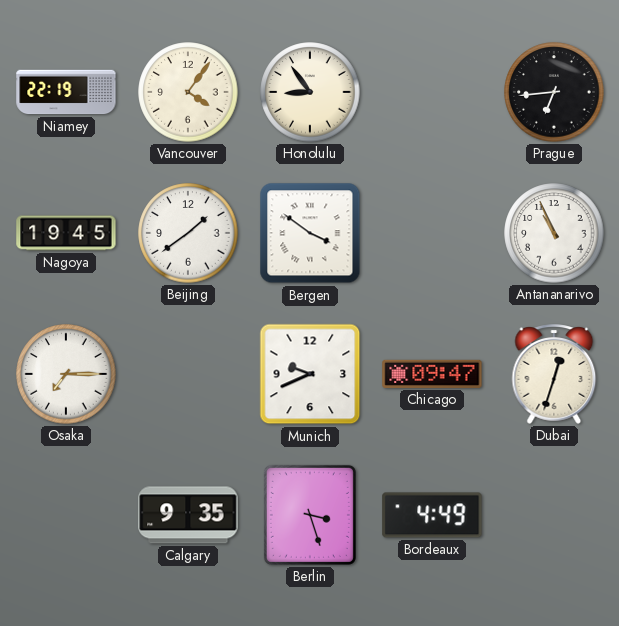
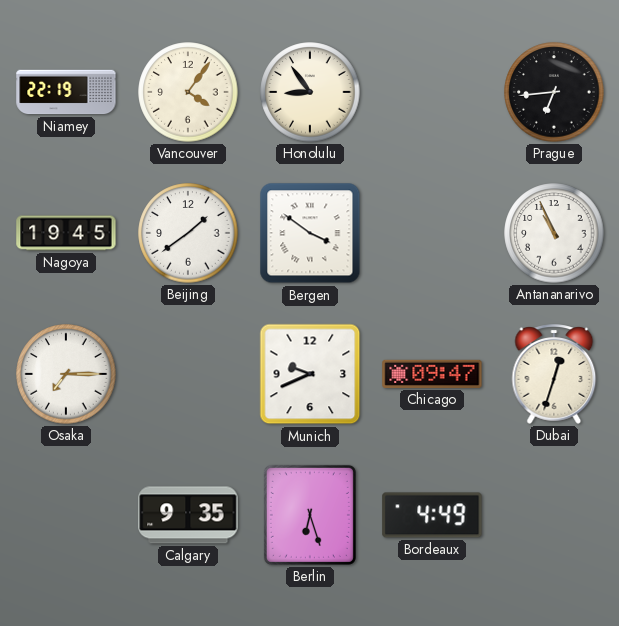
Berlin: 3:27 -> 6:27 (310, 515)
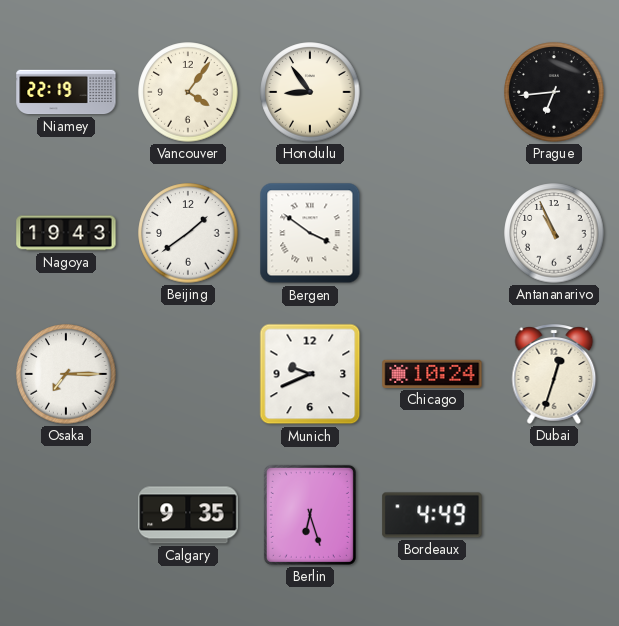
Nagoya: 19:45 -> 19:43 (66, 233)
Chicago: 09:47 -> 10:24 (432, 374)
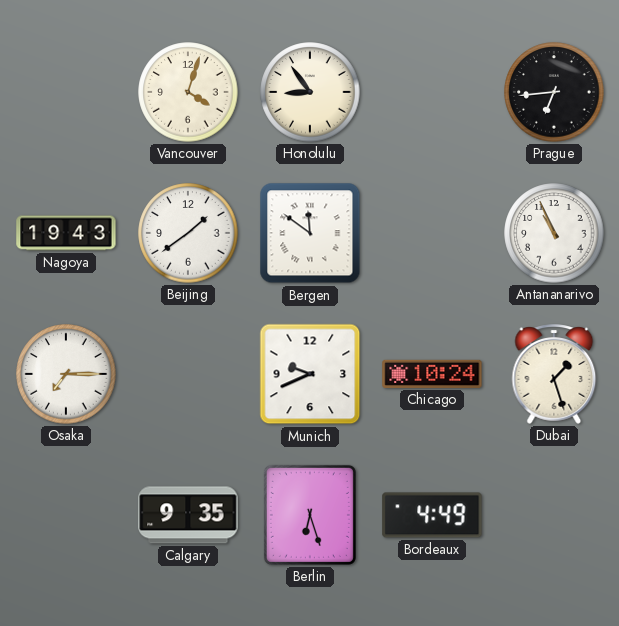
Niamey: 22:19 -> none (66, 92)
Vancouver: 4:06 -> 4:03 (188, 92)
Bergen: 3:51 -> 11:51 (310, 233)
Dubai: 12:33 -> 1:27 (554, 374)
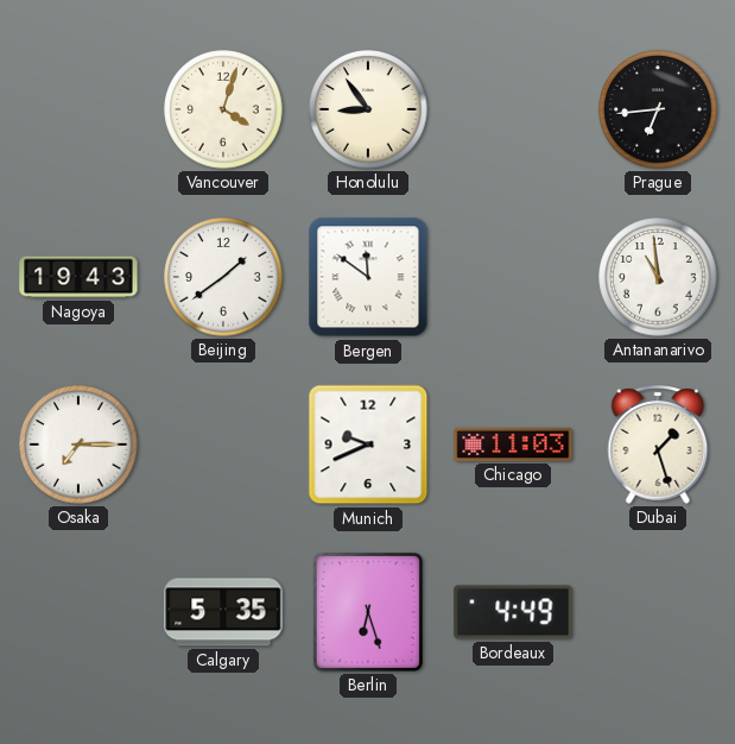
Antananarivo: 10:56 -> 10:59 (658, 277)
Chicago: 10:24 -> 11:03 (513, 444)
Calgary: 9:35 -> 5:35 (223, 612)
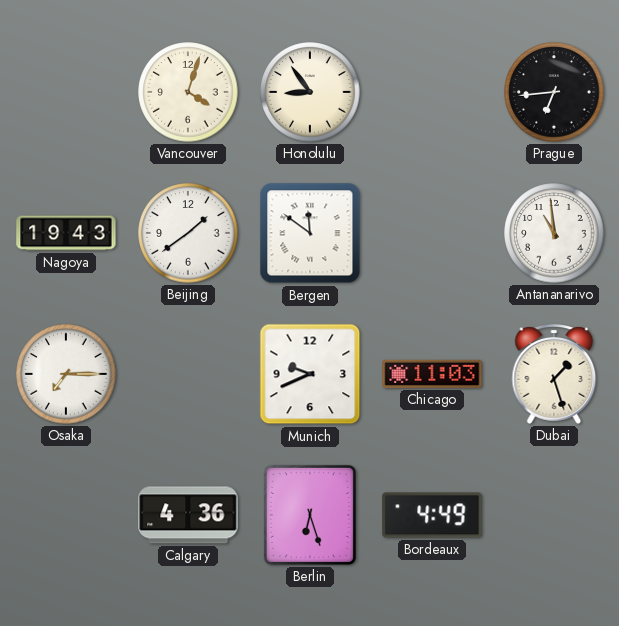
Calgary: 5:35 -> 4:36 (188, 515)
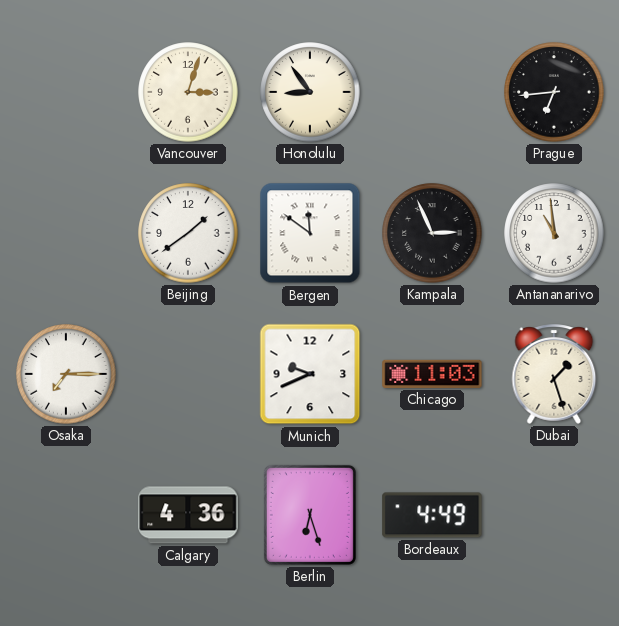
Vancouver: 4:03 -> 3:03 (188, 92)
Nagoya: 19:43 -> none (66, 233)
Kampala: none -> 2:56 (432, 233)
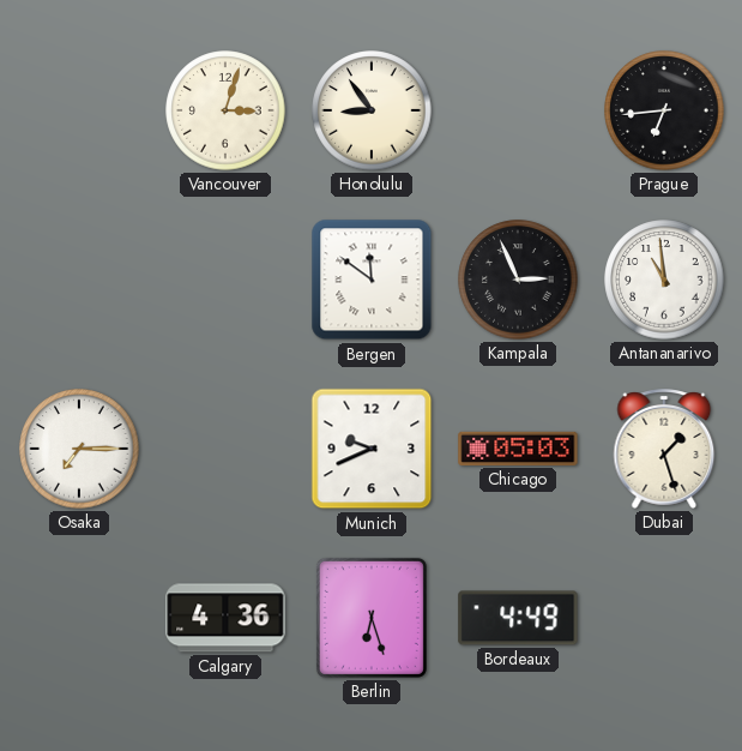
Beijing: 1:39 -> none (188, 233)
Chicago: 11:03 -> 05:03 (518, 449)
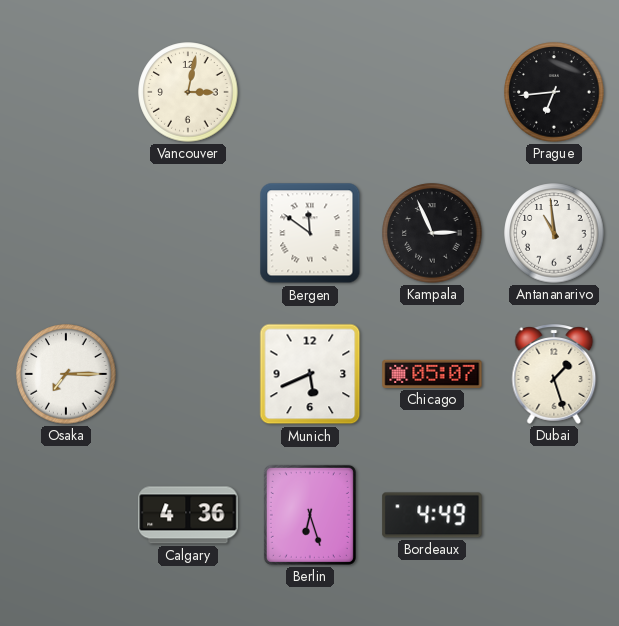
Vancouver: 3:03 -> 3:02 (188, 92)
Honolulu: 8:54 -> none (372, 110)
Munich: 9:41 -> 5:41 (310, 374)
Chicago: 05:03 -> 05:07 (432, 374)
